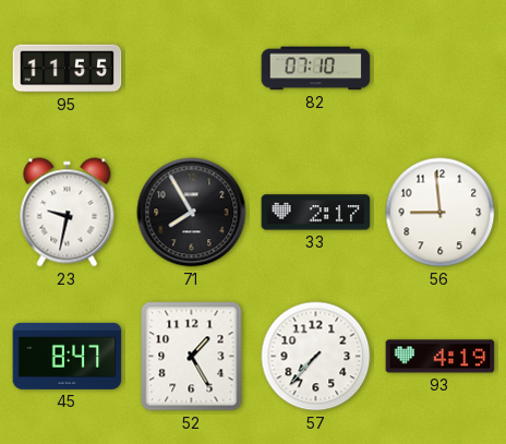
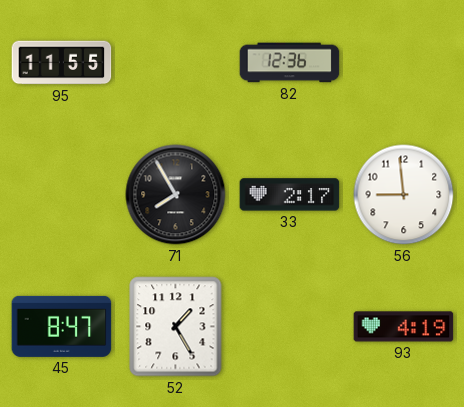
82: 07:10 -> 12:36 (290, 63)
23: 9:32 -> none (68, 213)
57: 7:37 -> none (316, 357)
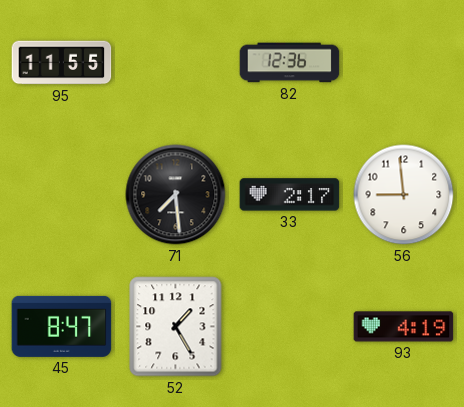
71: 7:55 -> 7:29 (176, 195)
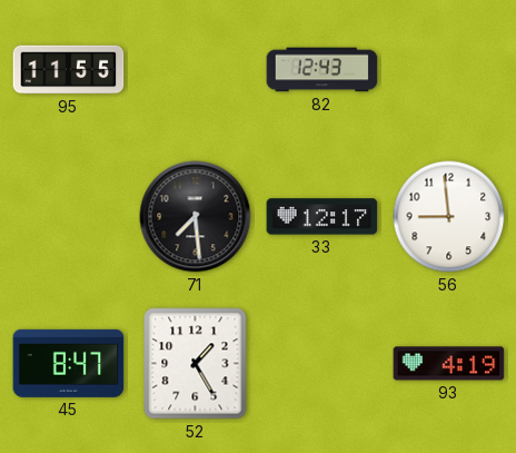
82: 12:36 -> 12:43 (322, 70)
33: 2:17 -> 12:17 (322, 217)
